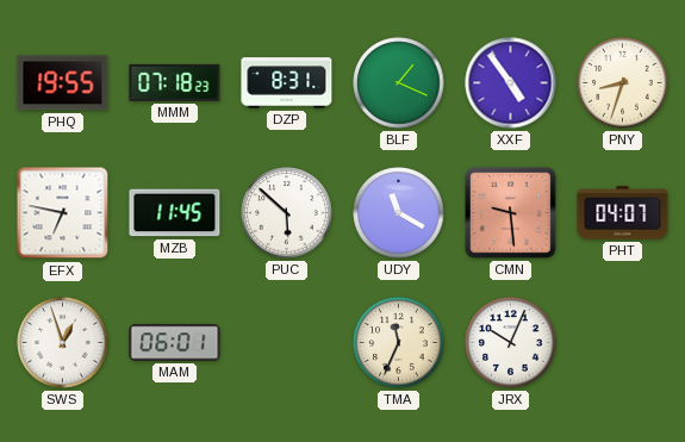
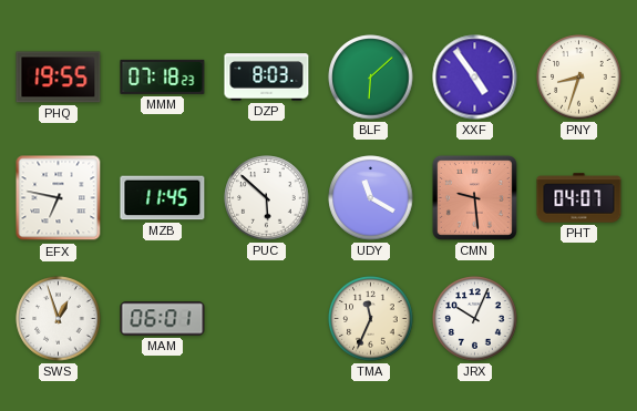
DZP: 8:31 -> 8:03 (267, 78)
BLF: 1:19 -> 6:08 (371, 78)
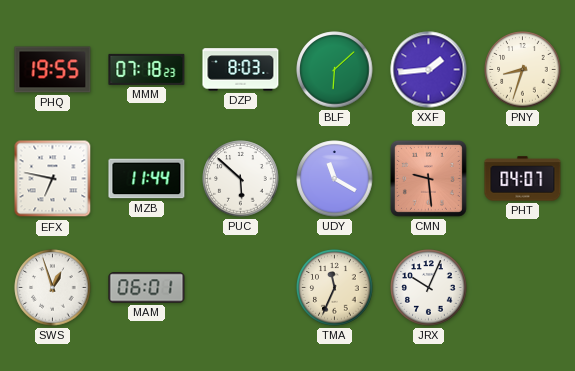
XXF: 4:54 -> 1:44 (429, 70)
MZB: 11:45 -> 11:44 (147, 179)
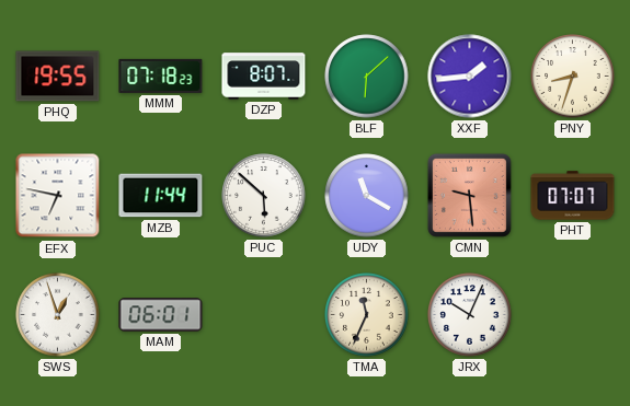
DZP: 8:03 -> 8:07 (264, 77)
PHT: 04:07 -> 07:07 (573, 196)
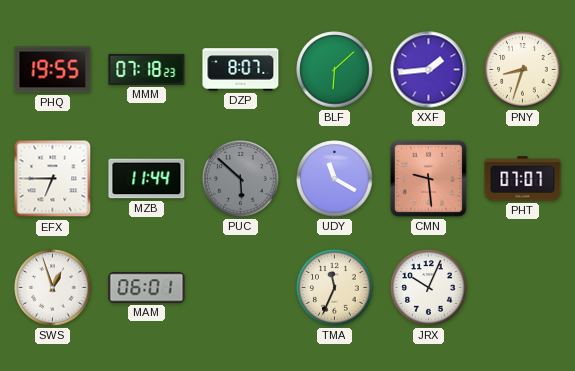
EFX: 6:47 -> 6:45 (53, 179)
PUC dial: white -> grey (241, 179)
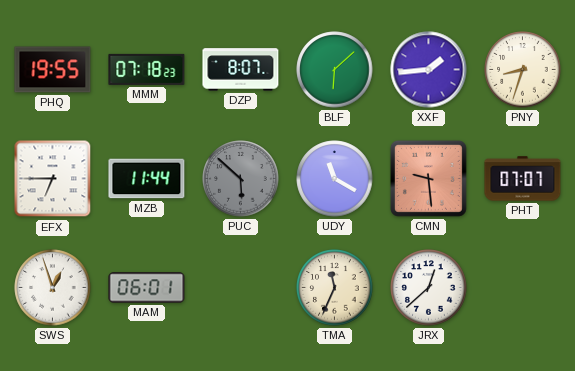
JRX: 10:04 -> 12:38 (429, 288)
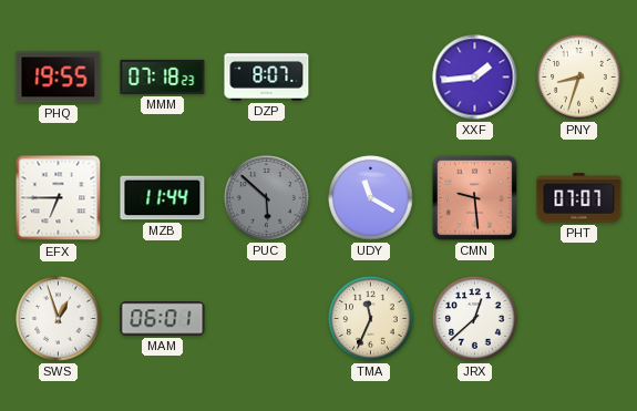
BLF: 6:08 -> none (335, 70)
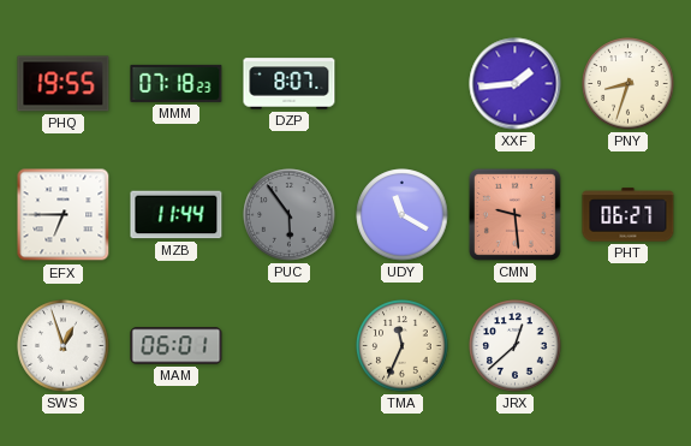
PUC: 5:52 -> 5:54 (290, 215)
PHT: 07:07 -> 06:27 (629, 215)
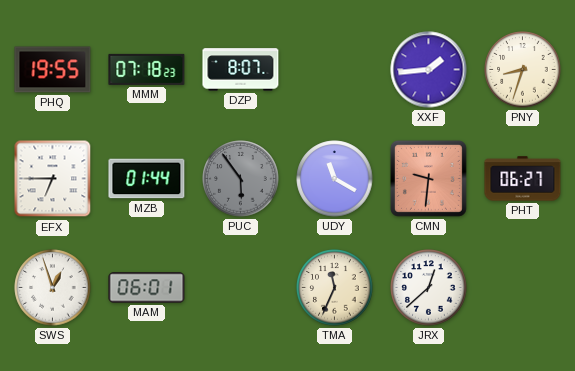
MZB: 11:44 -> 01:44 (147, 179)
CMN: 9:29 -> 9:31 (428, 178)
